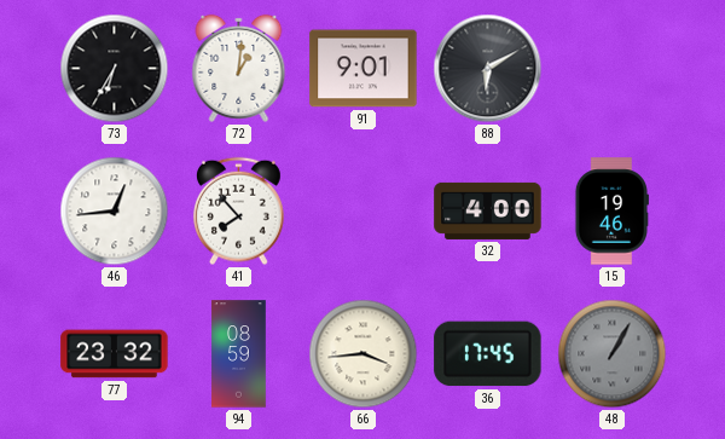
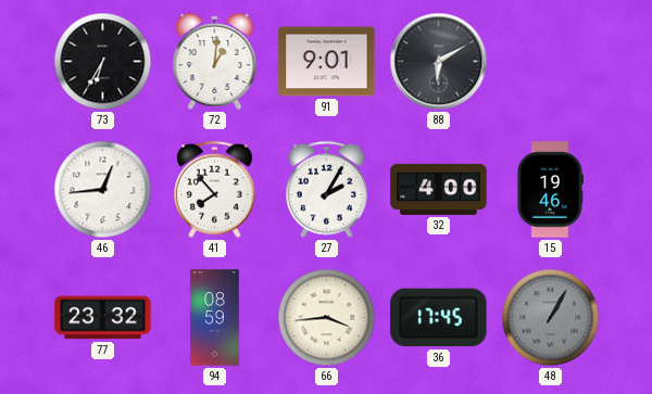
27: none -> 2:05 (326, 190)
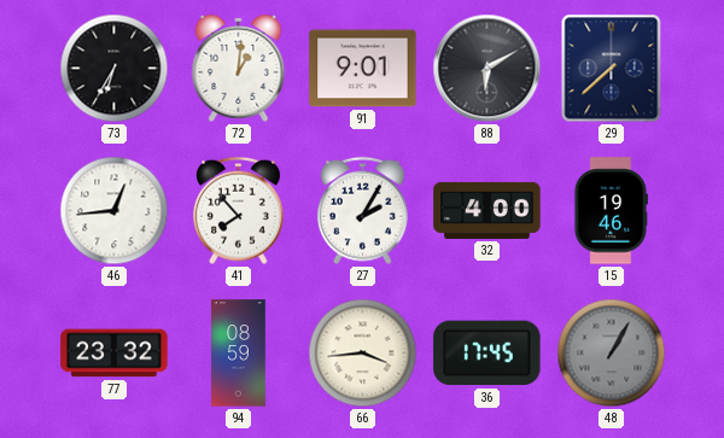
29: none -> 7:38 (612, 69)
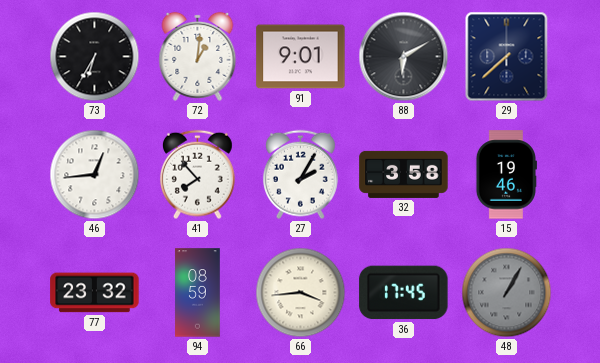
32: 4:00 -> 3:58 (404, 174)
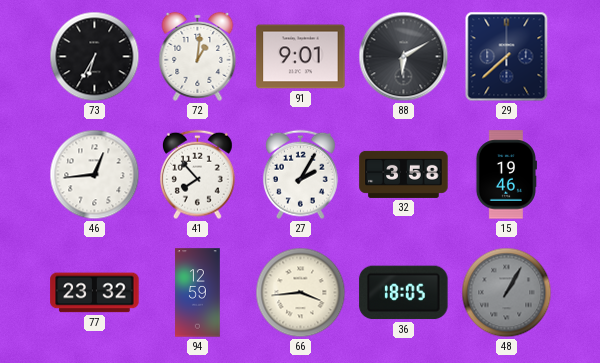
94: 08:59 -> 12:59 (198, 293)
36: 17:45 -> 18:05 (404, 293)
